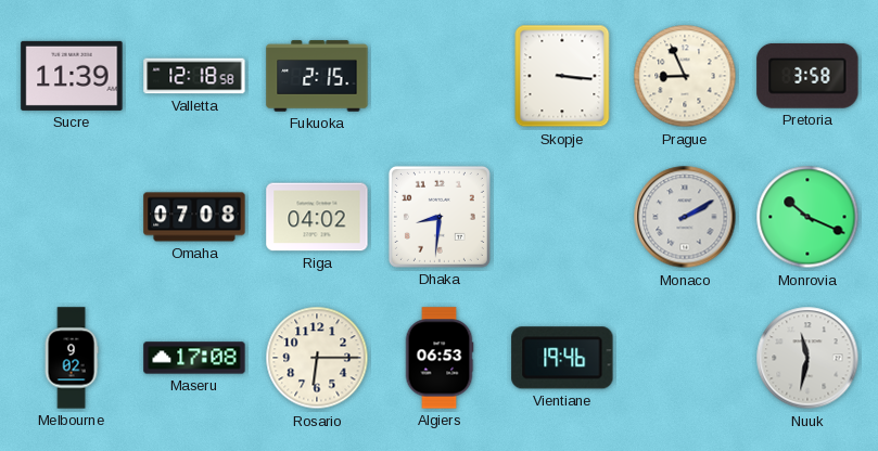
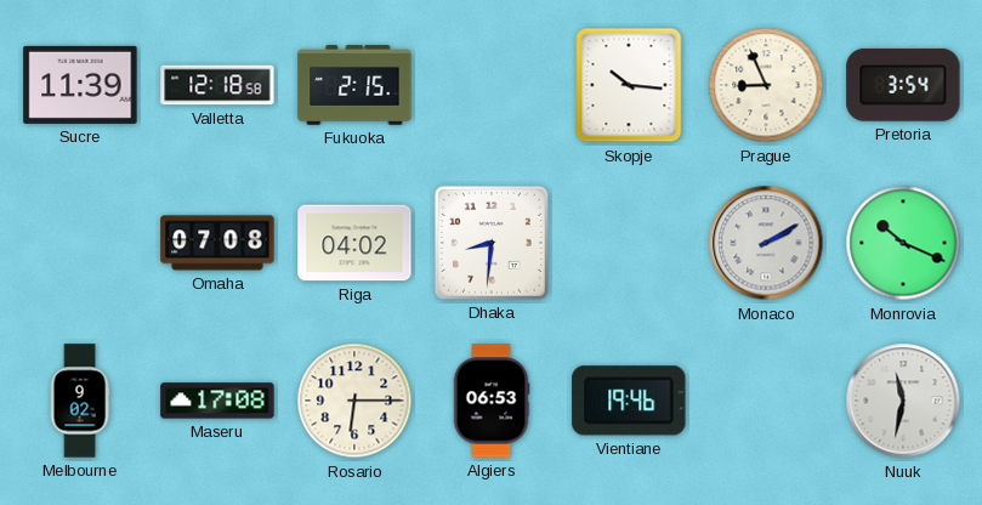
Skopje: 3:16 -> 10:16 (629, 85)
Pretoria: 3:58 -> 3:54 (903, 85)
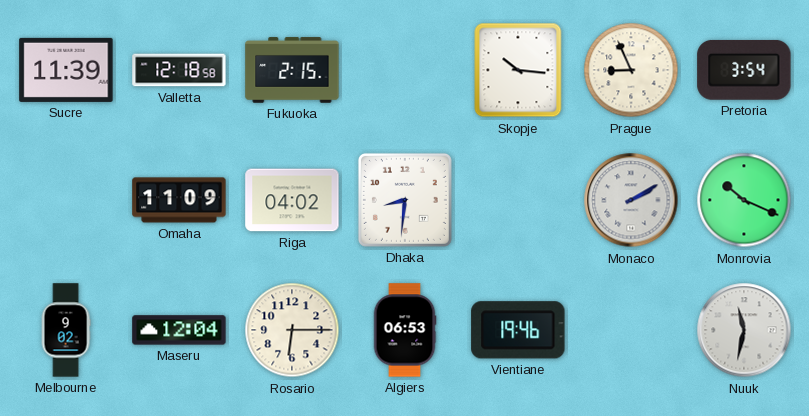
Omaha: 07:08 -> 11:09 (179, 200)
Maseru: 17:08 -> 12:04 (179, 330)
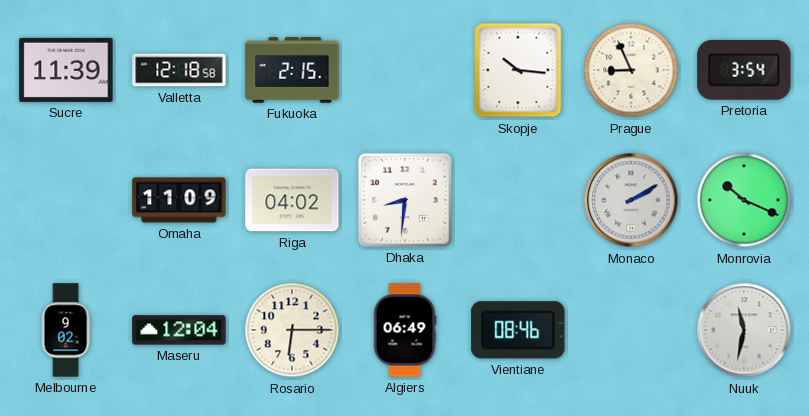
Algiers: 06:53 -> 06:49 (405, 330)
Vientiane: 19:46 -> 08:46 (518, 330)
